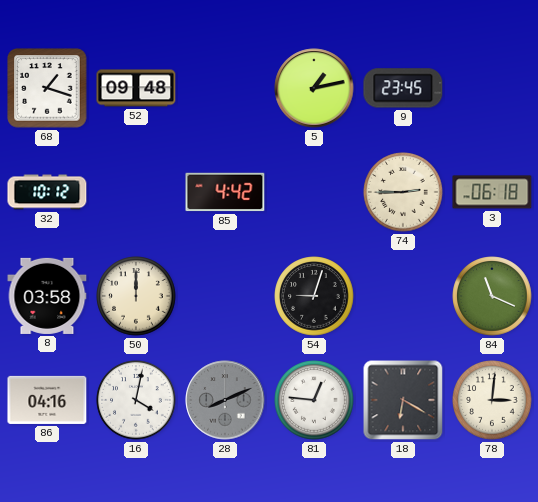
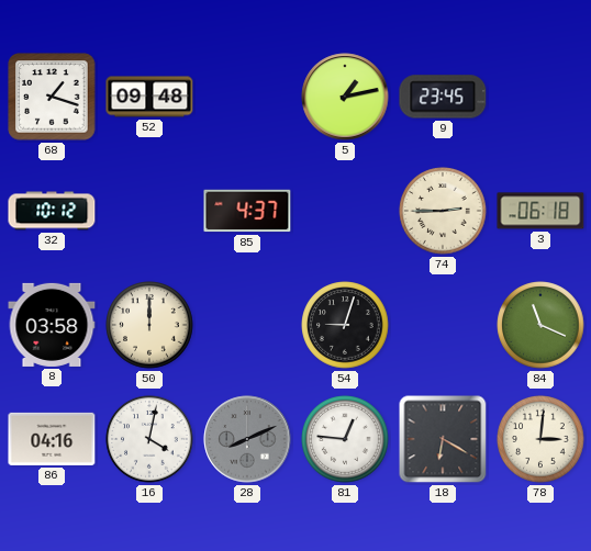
85: 4:42 -> 4:37 (247, 211)
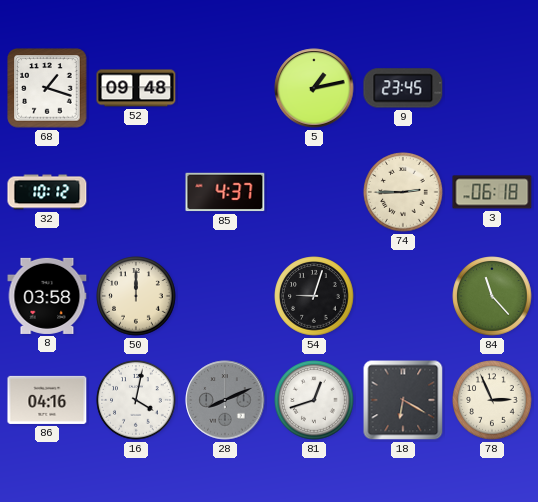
84: 11:19 -> 11:23 (492, 296)
81: 12:46 -> 12:42 (314, 400)
78: 3:01 -> 2:56 (492, 400)
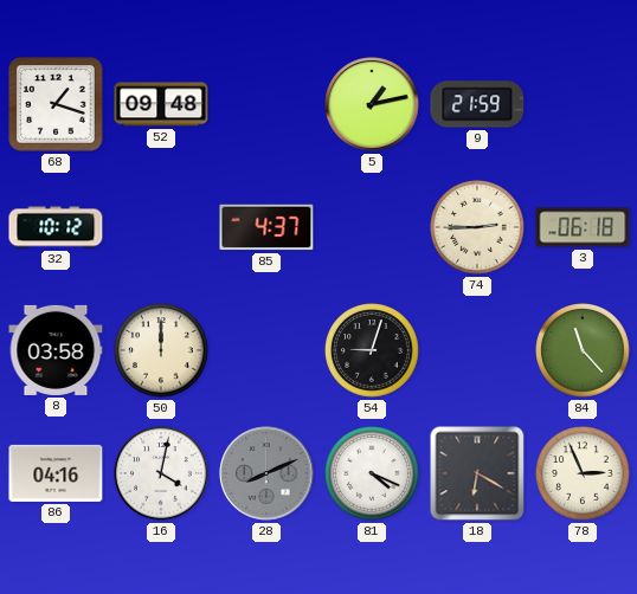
9: 23:45 -> 21:59 (477, 104)
81: 12:42 -> 4:19 (372, 473)
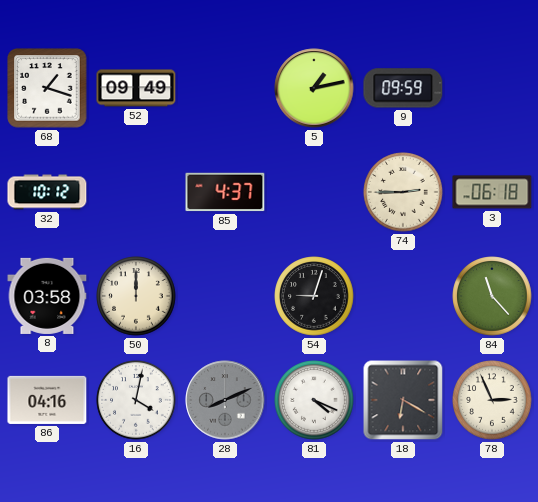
52: 09:48 -> 09:49 (136, 88)
9: 21:59 -> 09:59 (403, 88)
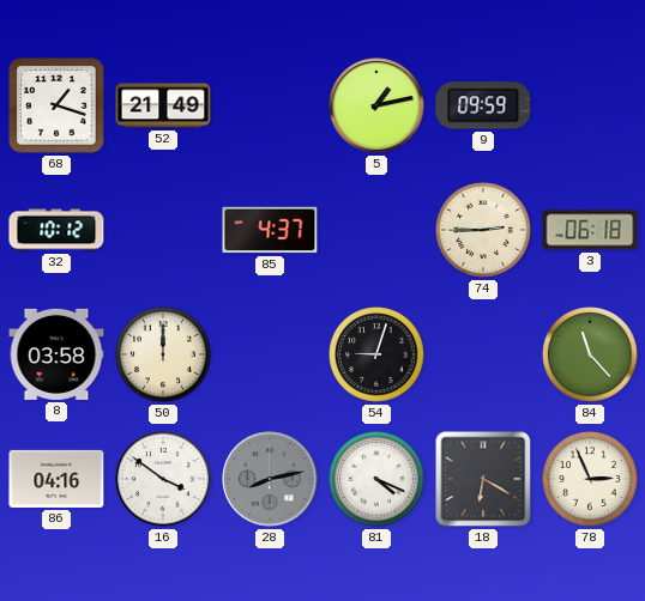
52: 09:49 -> 21:49 (163, 105)
16: 4:02 -> 3:51 (163, 479)
28: 8:11 -> 8:13 (270, 479)
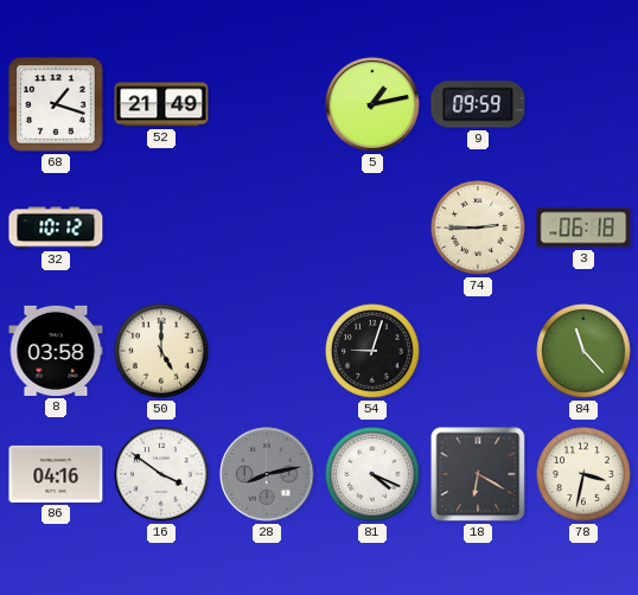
85: 4:37 -> none (270, 230)
50: 12:00 -> 5:00 (161, 351)
78: 2:56 -> 3:32 (583, 474)
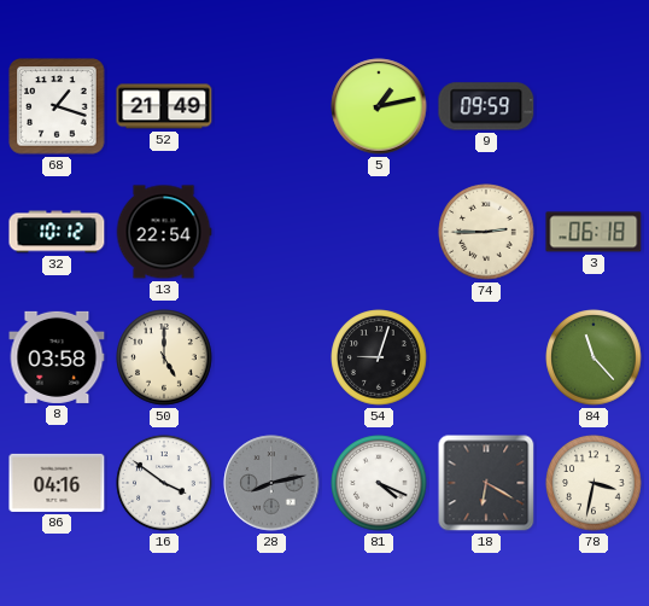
13: none -> 22:54 (164, 232)
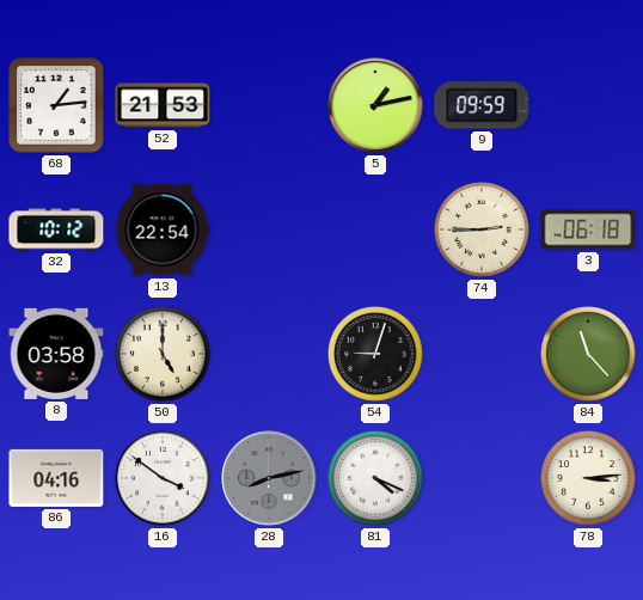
68: 1:18 -> 1:14 (56, 105)
52: 21:49 -> 21:53 (163, 105)
18: 6:20 -> none (486, 483)
78: 3:32 -> 3:14 (588, 478)
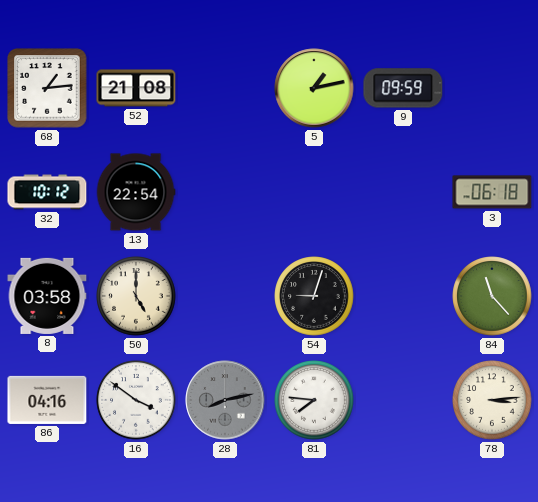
52: 21:53 -> 21:08 (136, 88)
74: 2:45 -> none (482, 229)
81: 4:19 -> 7:46 (314, 400)
